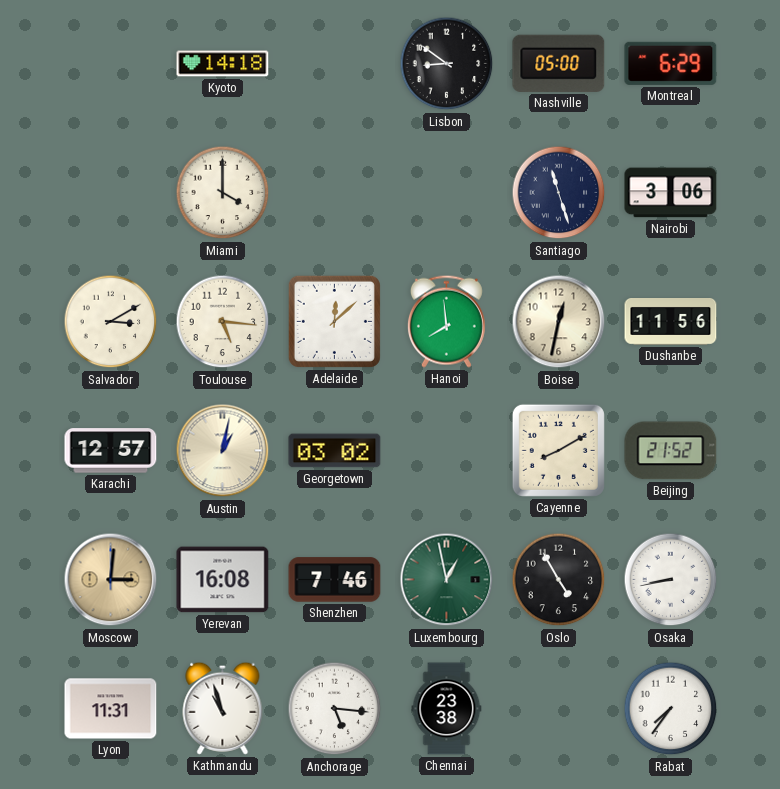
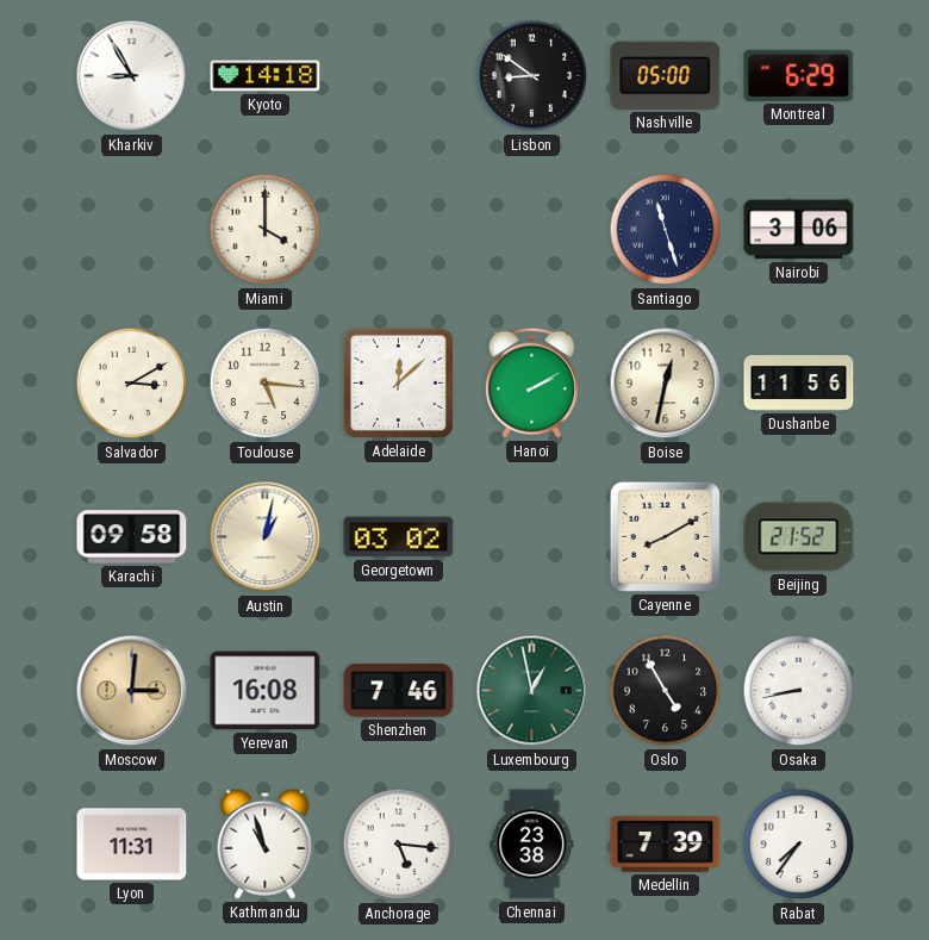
Kharkiv: none -> 8:55 (132, 76)
Hanoi: 7:59 -> 2:10 (531, 382)
Karachi: 12:57 -> 09:58 (132, 537)
Medellin: none -> 7:39 (666, 845)
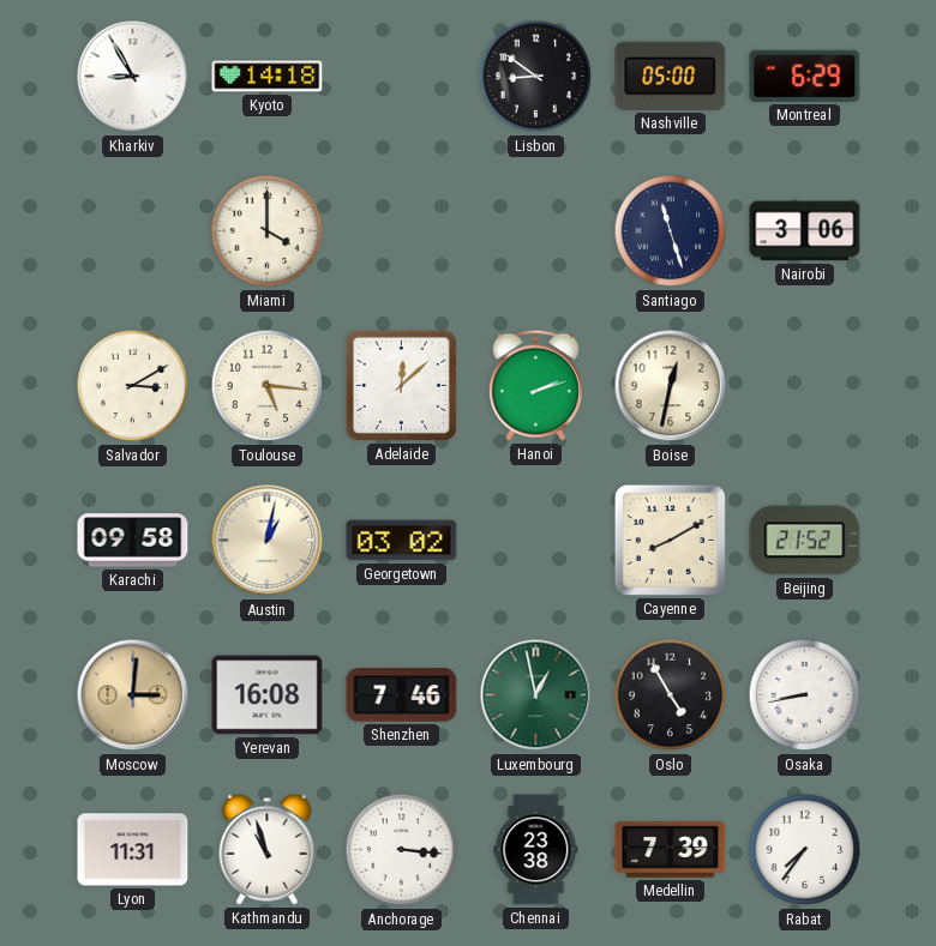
Hanoi: 2:10 -> 2:12 (535, 385)
Dushanbe: 11:56 -> none (799, 384)
Anchorage: 5:16 -> 3:16 (402, 850)
